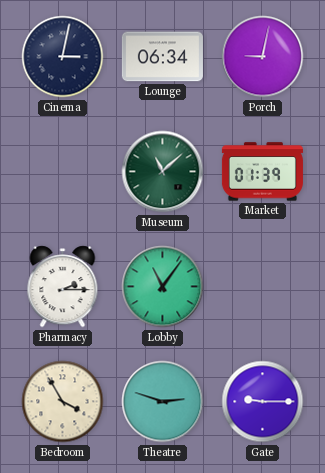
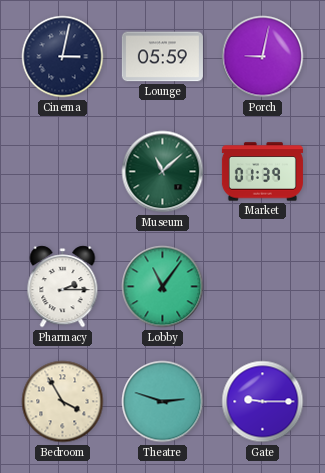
Lounge: 06:34 -> 05:59 (162, 57)
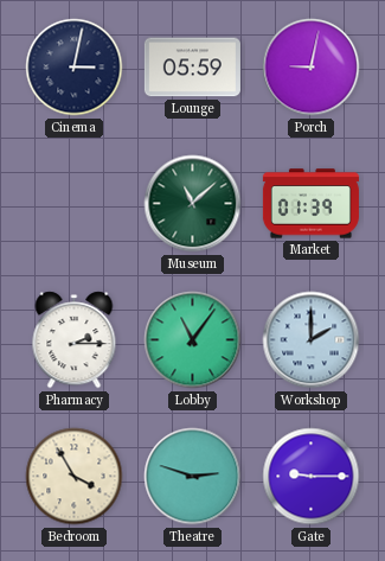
Workshop: none -> 2:00 (312, 340)
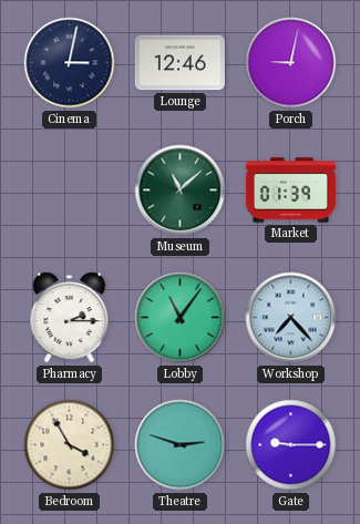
Lounge: 05:59 -> 12:46 (179, 63)
Workshop: 2:00 -> 7:23 (291, 318)
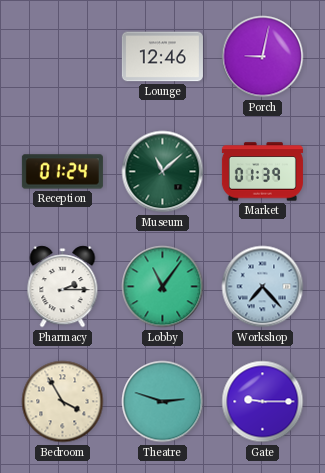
Cinema: 3:02 -> none (70, 63)
Reception: none -> 01:24 (62, 172)
